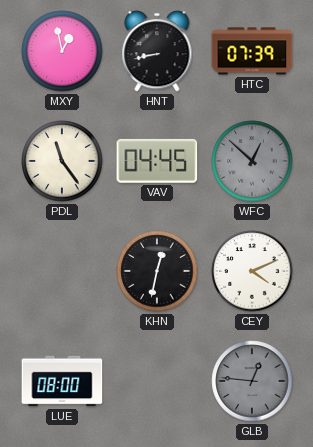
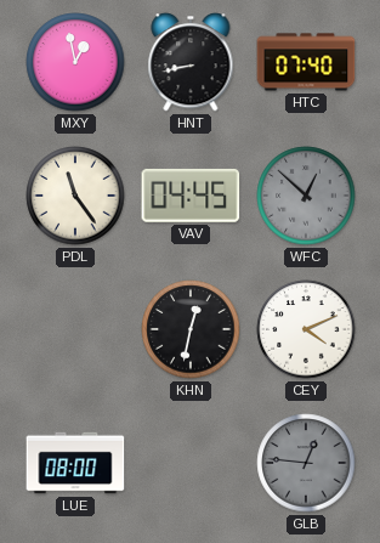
HTC: 07:39 -> 07:40 (306, 62)
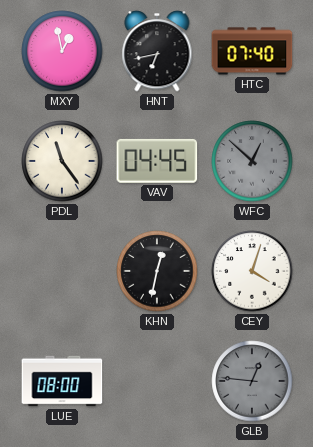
HNT: 8:43 -> 6:43 (157, 51)
CEY: 4:11 -> 4:03 (252, 271)
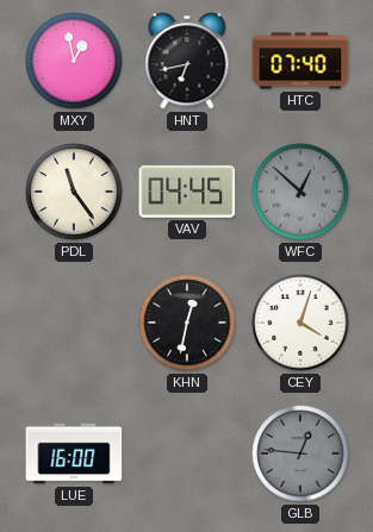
LUE: 08:00 -> 16:00 (74, 453)
